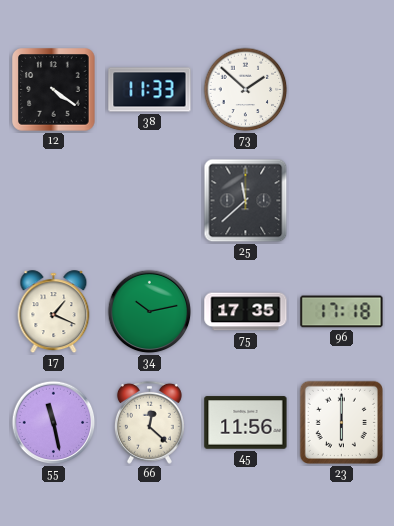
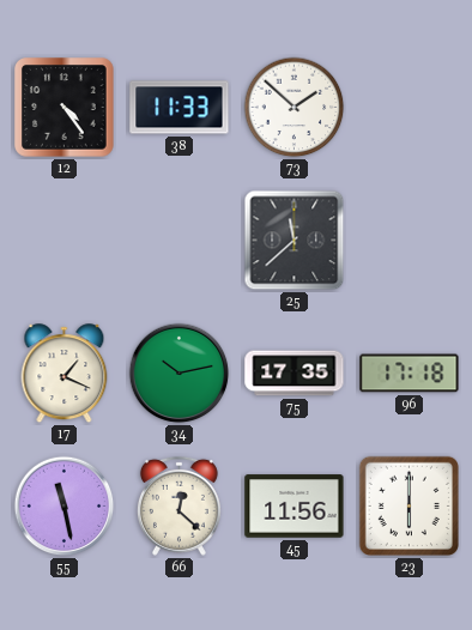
12: 4:21 -> 4:24 (65, 108)
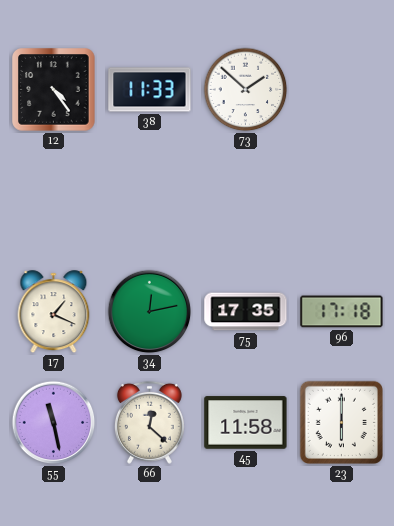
25: 11:38 -> none (295, 241)
34: 10:13 -> 12:13 (150, 312)
45: 11:56 -> 11:58 (246, 423)
